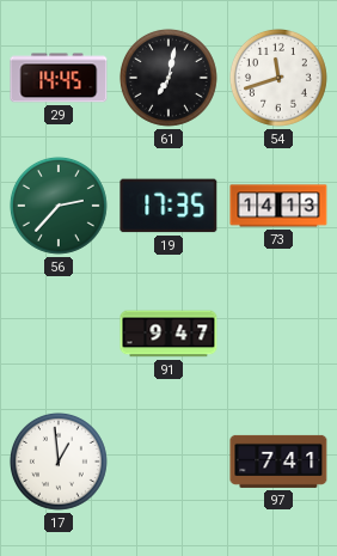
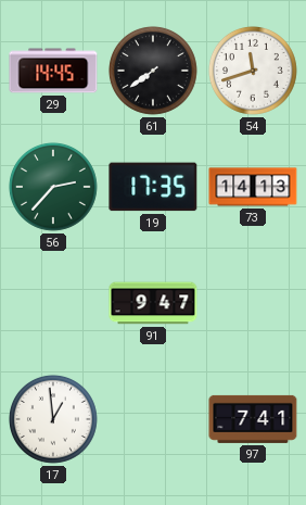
61: 7:02 -> 7:39 (153, 71)
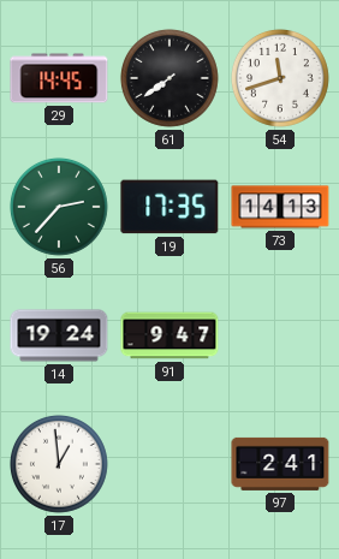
14: none -> 19:24 (59, 335)
97: 7:41 -> 2:41 (280, 464)
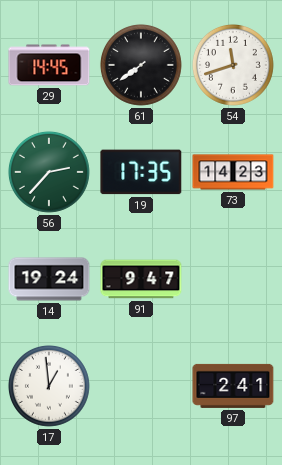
73: 14:13 -> 14:23 (233, 172)
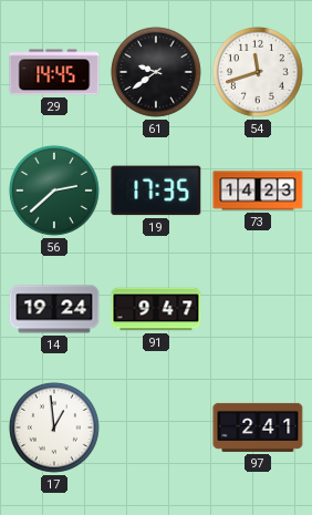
61: 7:39 -> 9:39 (156, 72)
56: 2:37 -> 2:38 (54, 190)
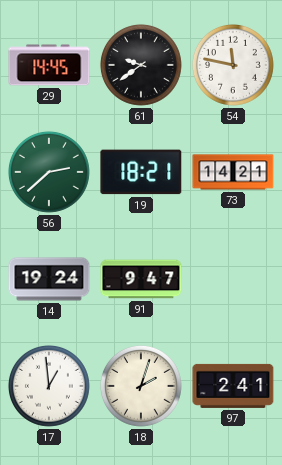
54: 11:42 -> 11:47 (233, 65)
19: 17:35 -> 18:21 (141, 172)
73: 14:23 -> 14:21 (233, 172)
18: none -> 2:03 (141, 386)
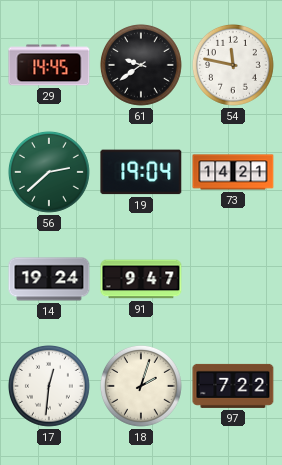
19: 18:21 -> 19:04 (141, 172)
17: 12:59 -> 12:31 (49, 386)
97: 2:41 -> 7:22 (233, 386)
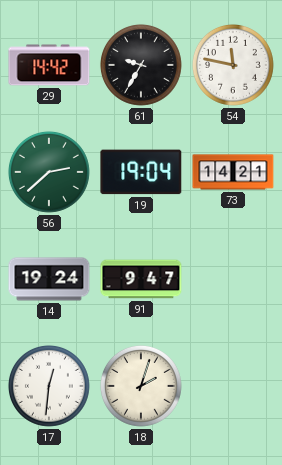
29: 14:45 -> 14:42 (49, 65)
61: 9:39 -> 9:35 (141, 65)
97: 7:22 -> none (233, 386)
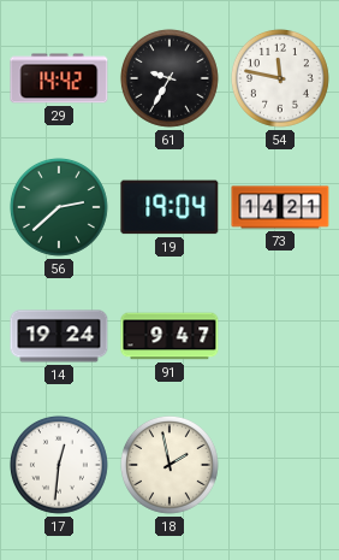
18: 2:03 -> 1:58 (169, 465)
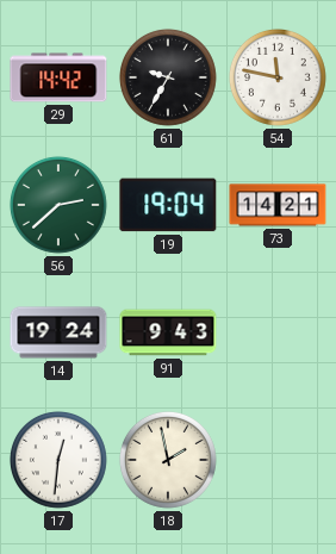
91: 9:47 -> 9:43 (168, 332)
